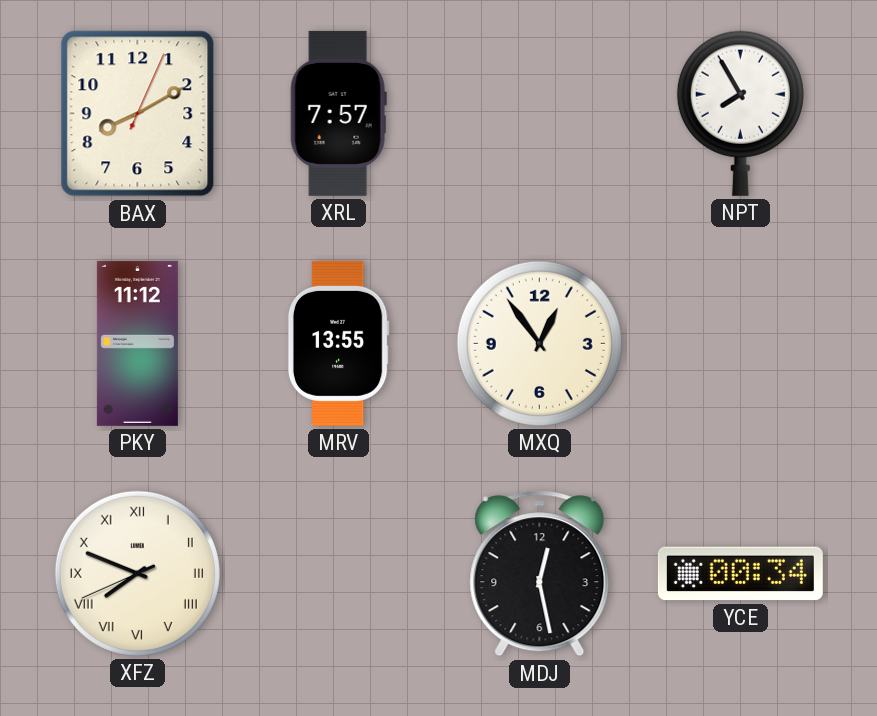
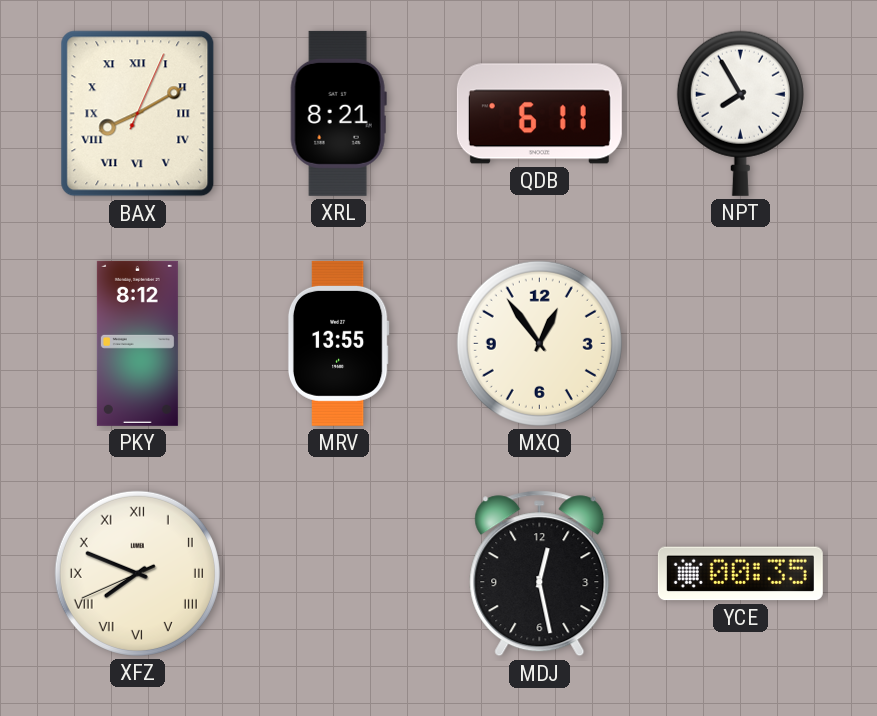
BAX numerals: Arabic -> Roman (138, 114)
XRL: 7:57 -> 8:21 (338, 113)
QDB: none -> 6:11 (539, 114)
PKY: 11:12 -> 8:12 (137, 343)
YCE: 00:34 -> 00:35 (740, 574)
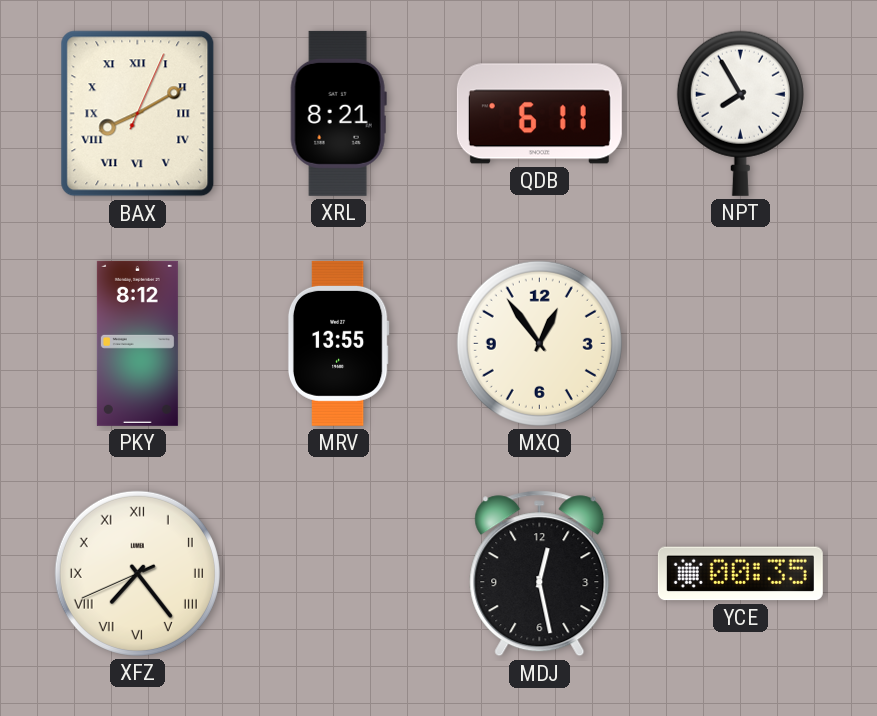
XFZ: 7:48 -> 7:23 (137, 573)
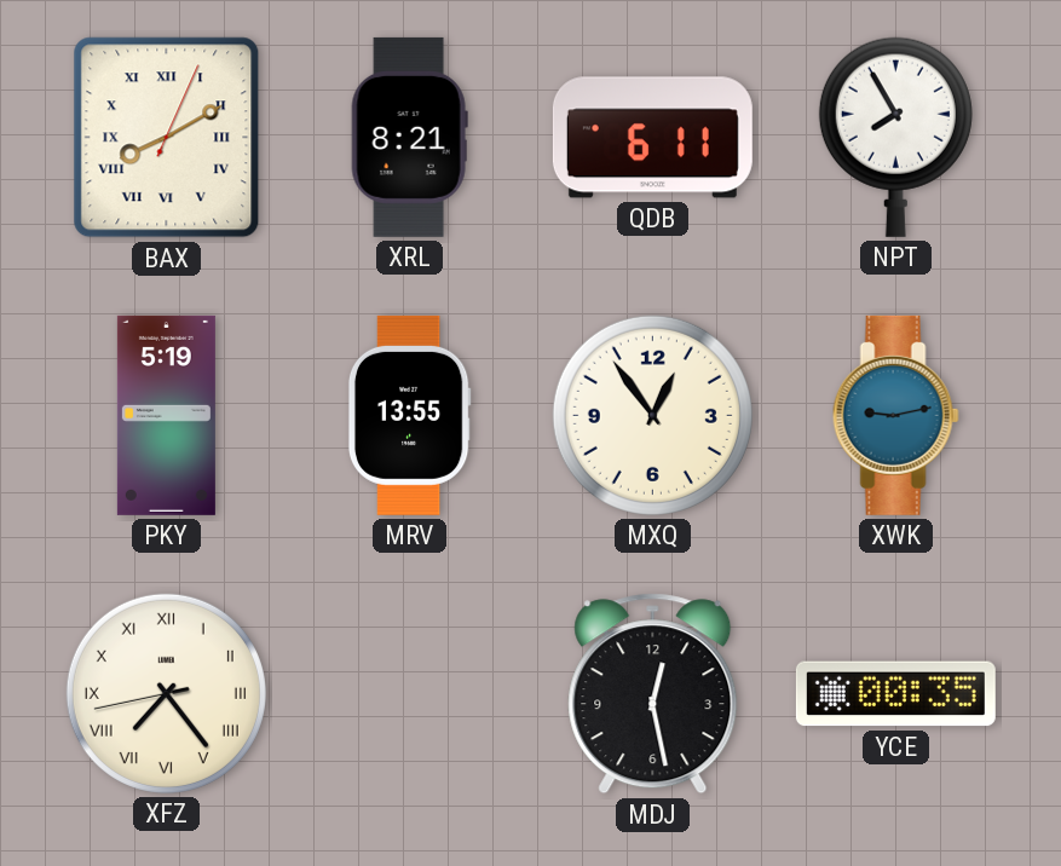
PKY: 8:12 -> 5:19 (166, 415)
XWK: none -> 9:13 (895, 415)
XFZ: 7:23:41 -> 7:23:43 (166, 693)
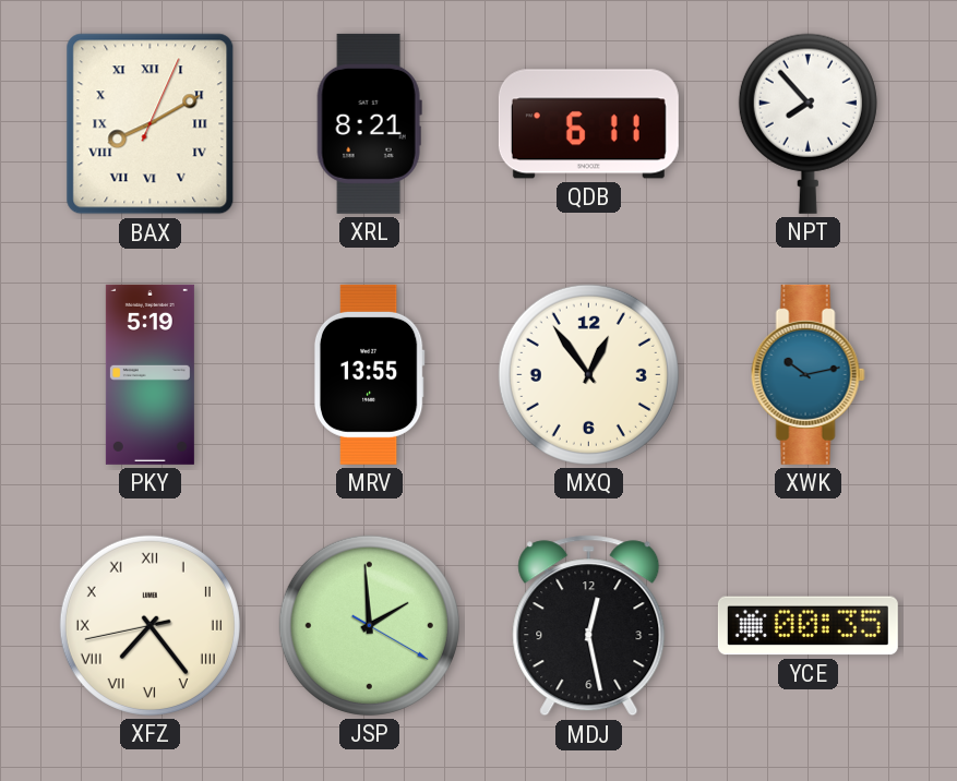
NPT: 7:55 -> 7:53 (808, 123)
XWK: 9:13 -> 10:13 (808, 374)
JSP: none -> 1:59 (369, 625)
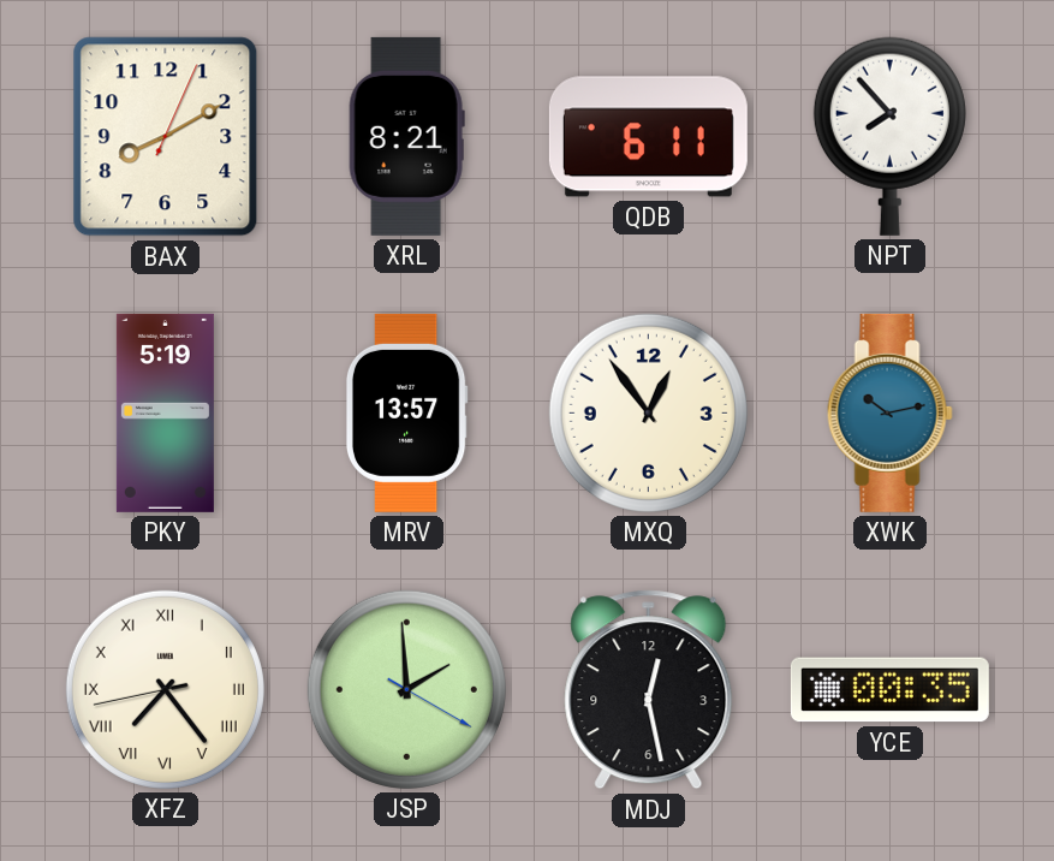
BAX numerals: Roman -> Arabic (166, 137)
MRV: 13:55 -> 13:57 (406, 412)
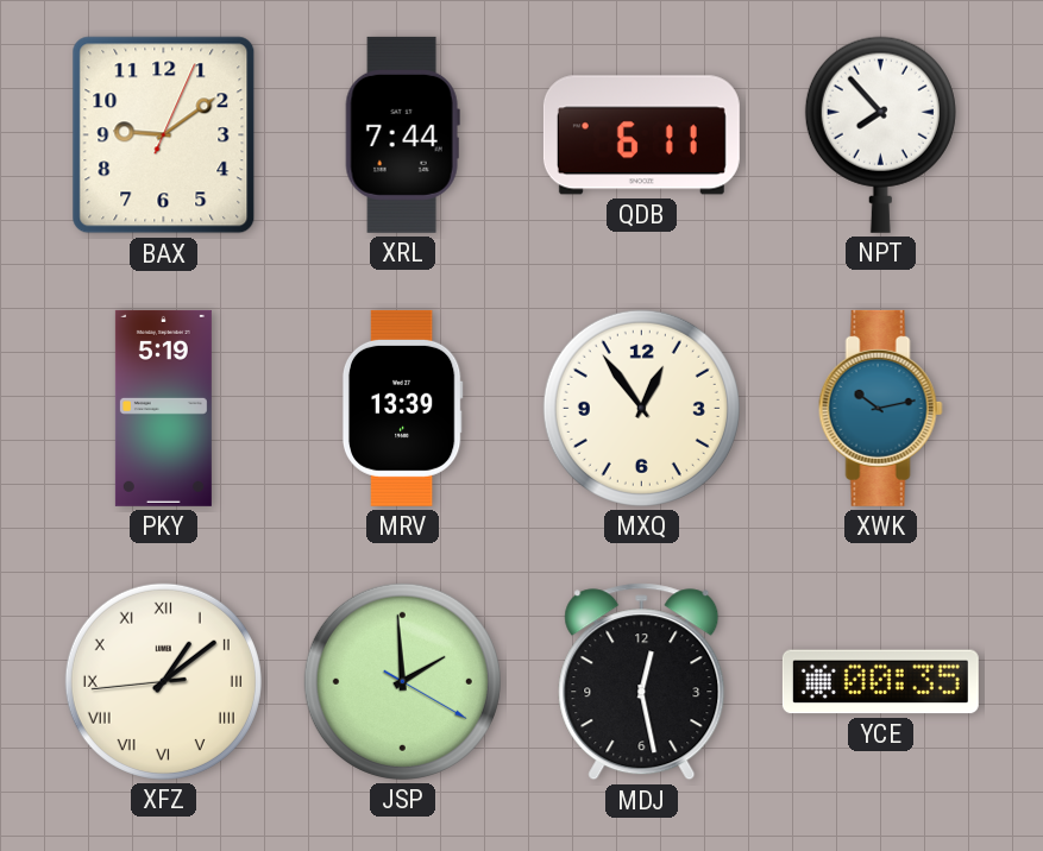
BAX: 8:10 -> 9:09 (164, 135)
XRL: 8:21 -> 7:44 (402, 134)
MRV: 13:57 -> 13:39 (402, 408)
XFZ: 7:23 -> 1:08 (163, 681)
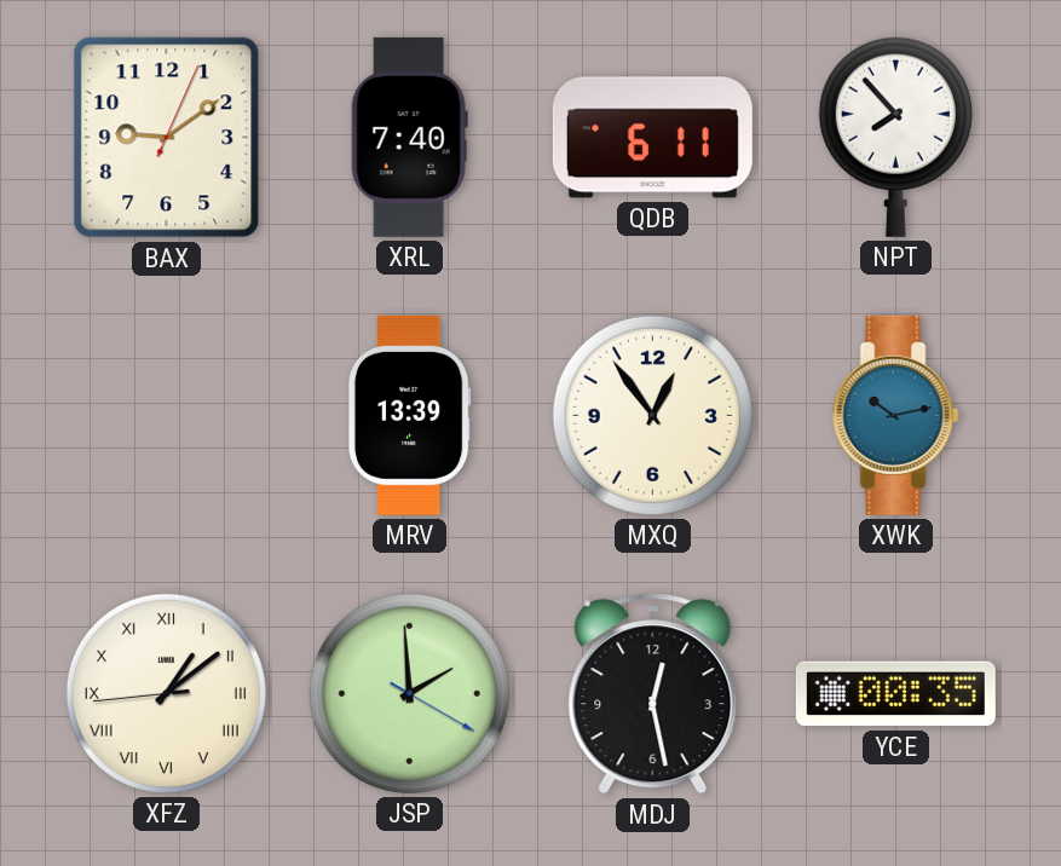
XRL: 7:44 -> 7:40 (409, 137)
PKY: 5:19 -> none (163, 408)
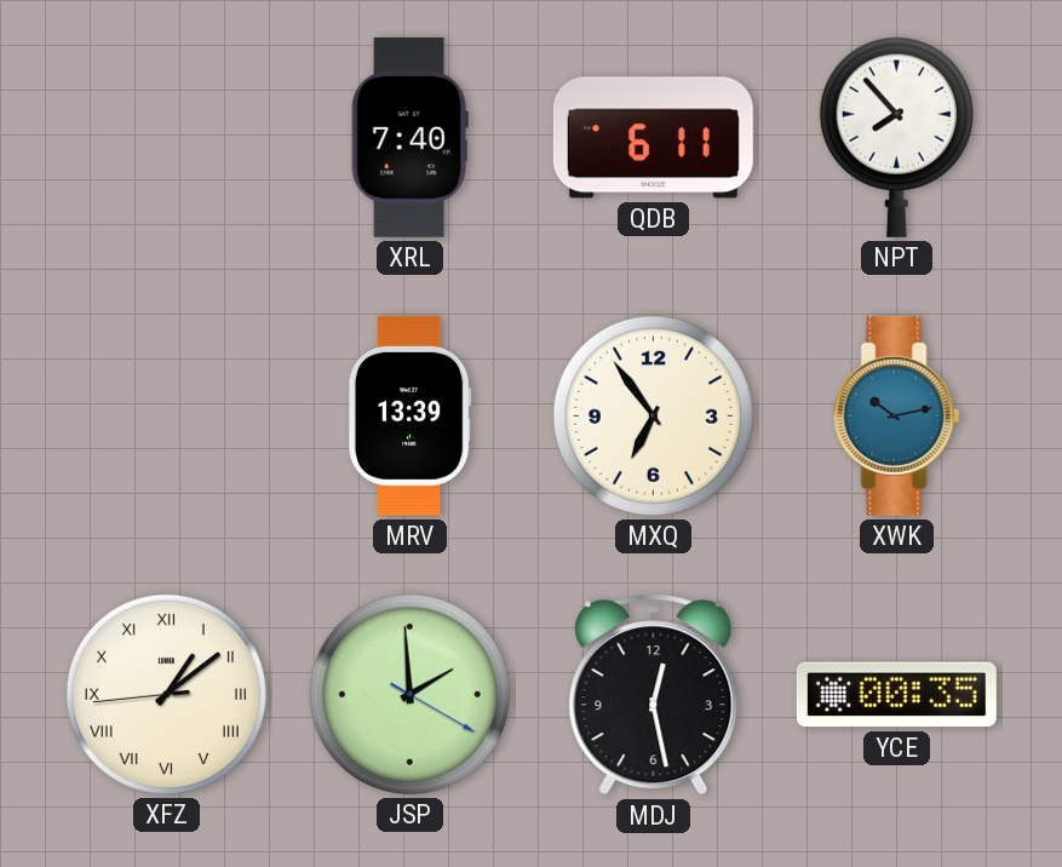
BAX: 9:09 -> none (167, 138)
MXQ: 12:54 -> 6:54 (653, 415)
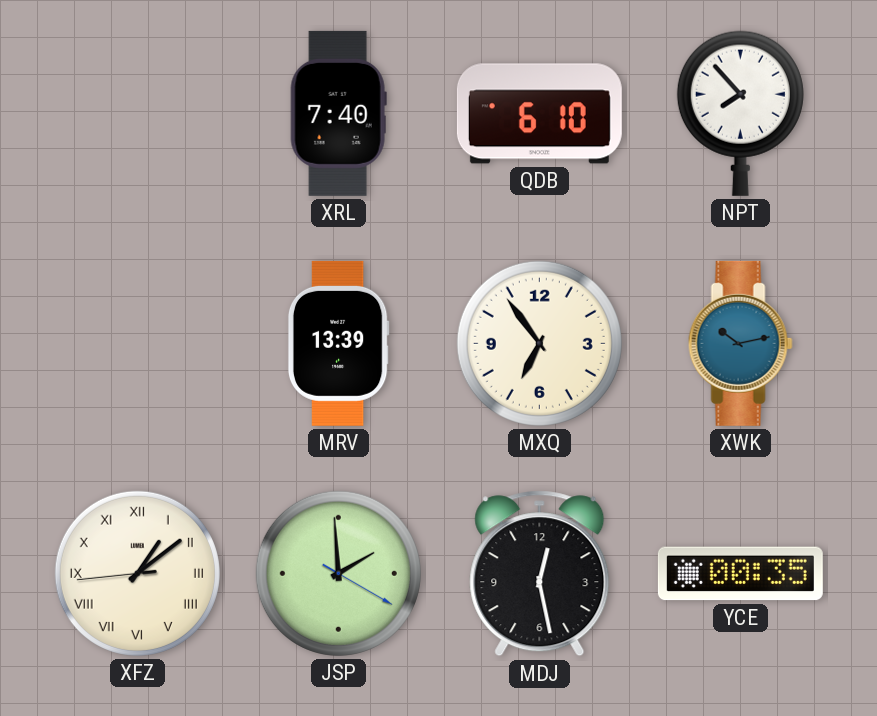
QDB: 6:11 -> 6:10 (539, 114)
